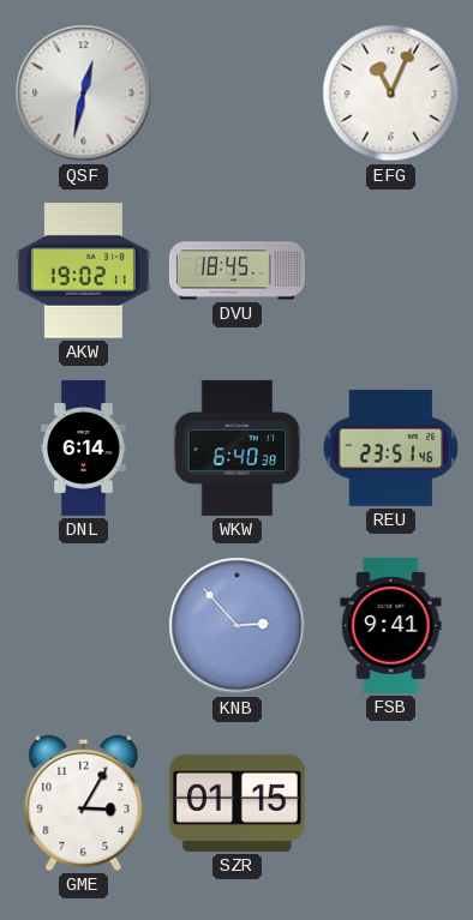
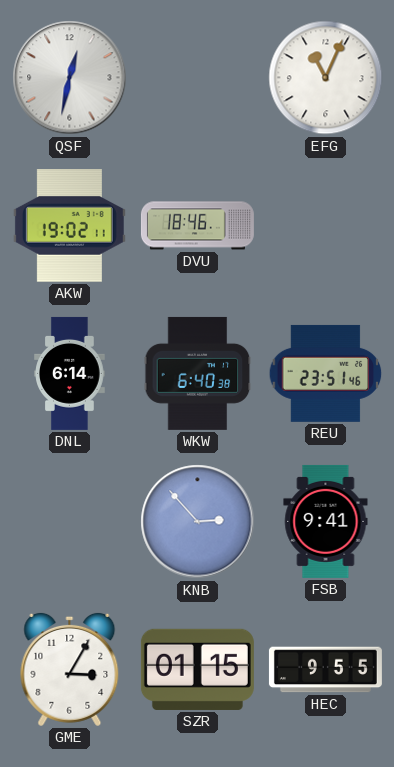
DVU: 18:45 -> 18:46 (197, 226)
HEC: none -> 9:55 (325, 670)
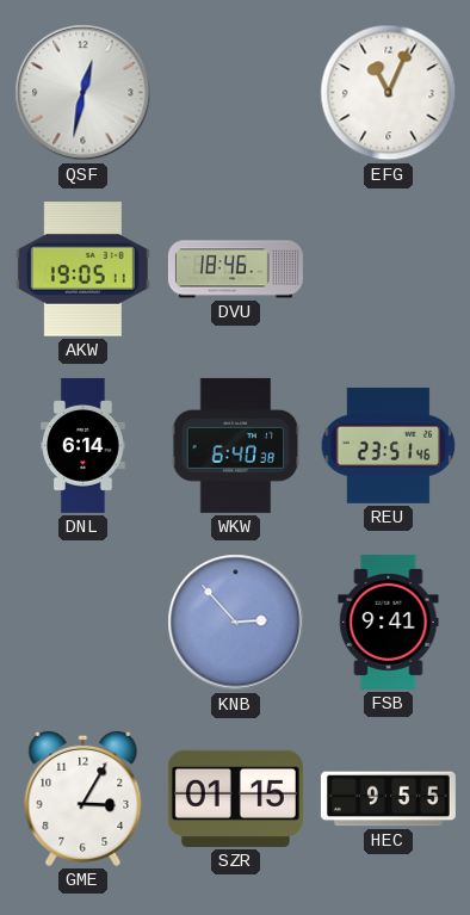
AKW: 19:02 -> 19:05 (82, 270)
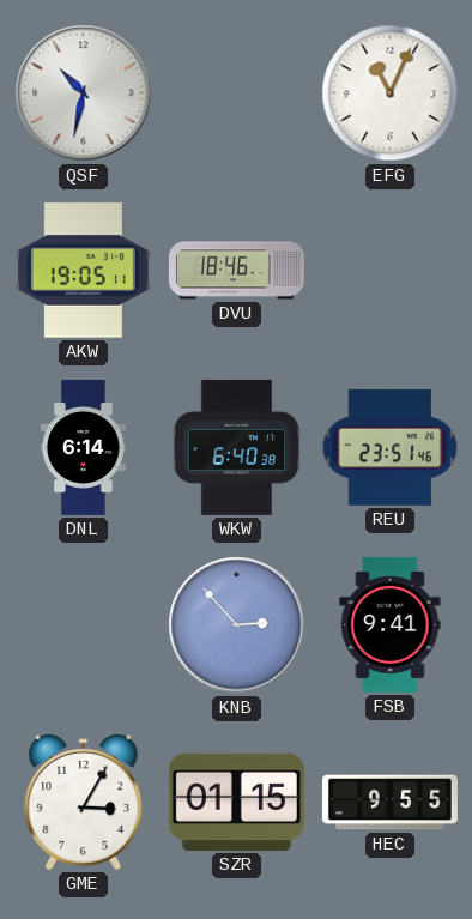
QSF: 12:32 -> 10:32 (84, 93)
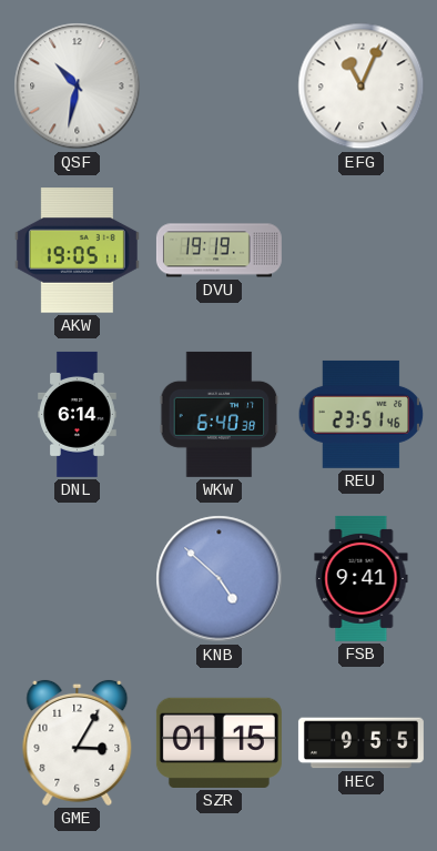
DVU: 18:46 -> 19:19 (218, 251)
KNB: 2:53 -> 4:52 (220, 579)
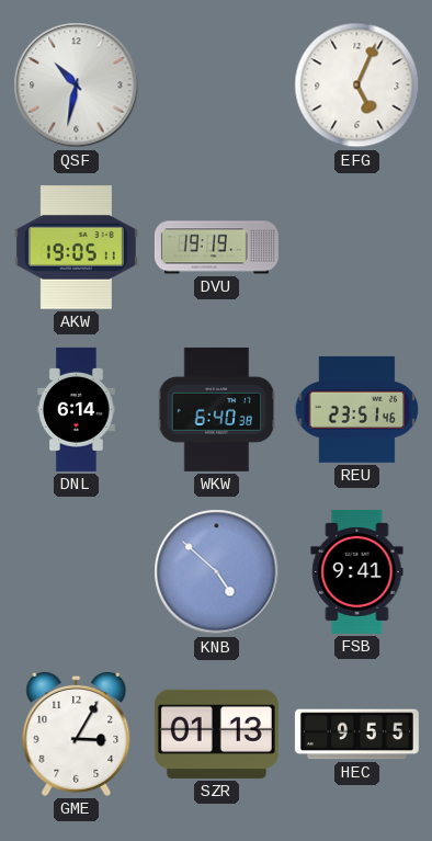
EFG: 11:04 -> 5:04 (357, 86)
SZR: 01:15 -> 01:13 (216, 734)
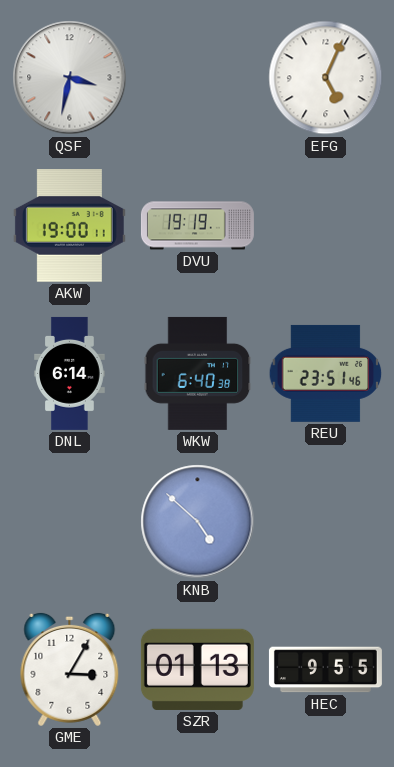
QSF: 10:32 -> 3:32 (70, 78)
AKW: 19:05 -> 19:00 (69, 226)
FSB: 9:41 -> none (357, 571)
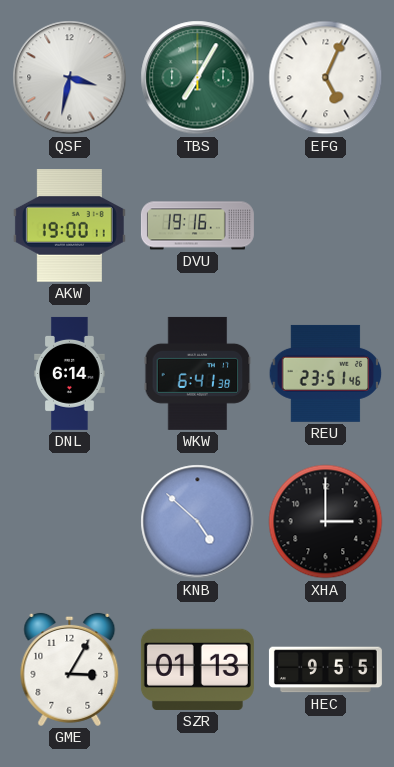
TBS: none -> 7:05 (198, 78)
DVU: 19:19 -> 19:16 (197, 226)
WKW: 6:40 -> 6:41 (198, 373)
XHA: none -> 3:00 (326, 522)
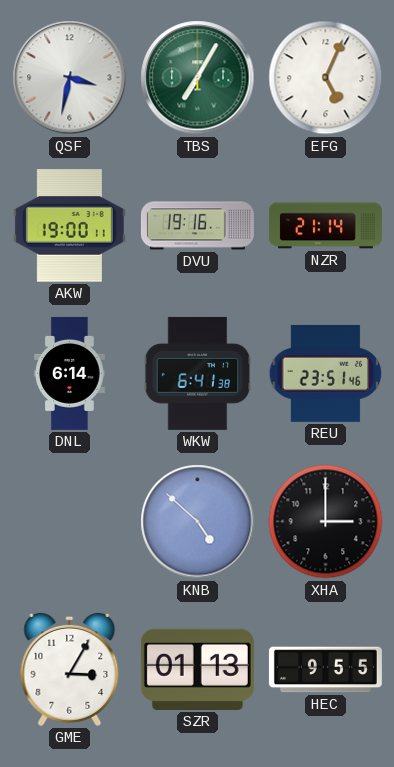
NZR: none -> 21:14 (325, 226)
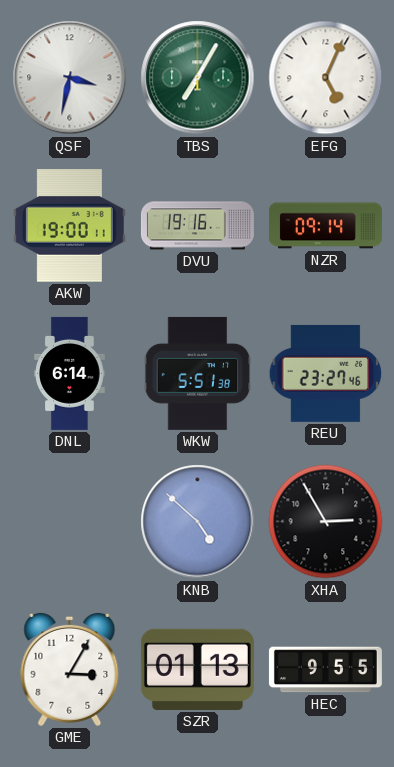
NZR: 21:14 -> 09:14 (325, 226)
WKW: 6:41 -> 5:51 (198, 373)
REU: 23:51 -> 23:27 (326, 373)
XHA: 3:00 -> 2:55 (326, 522)
